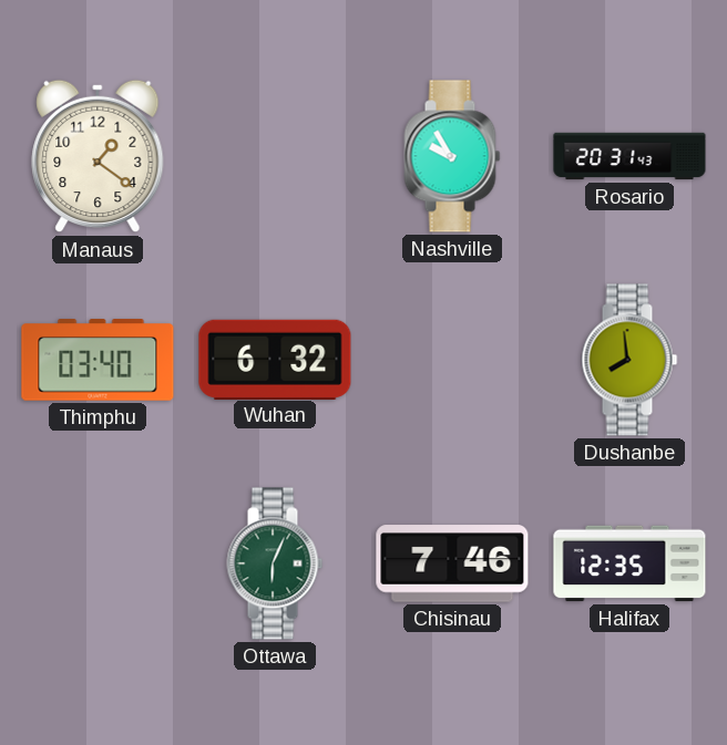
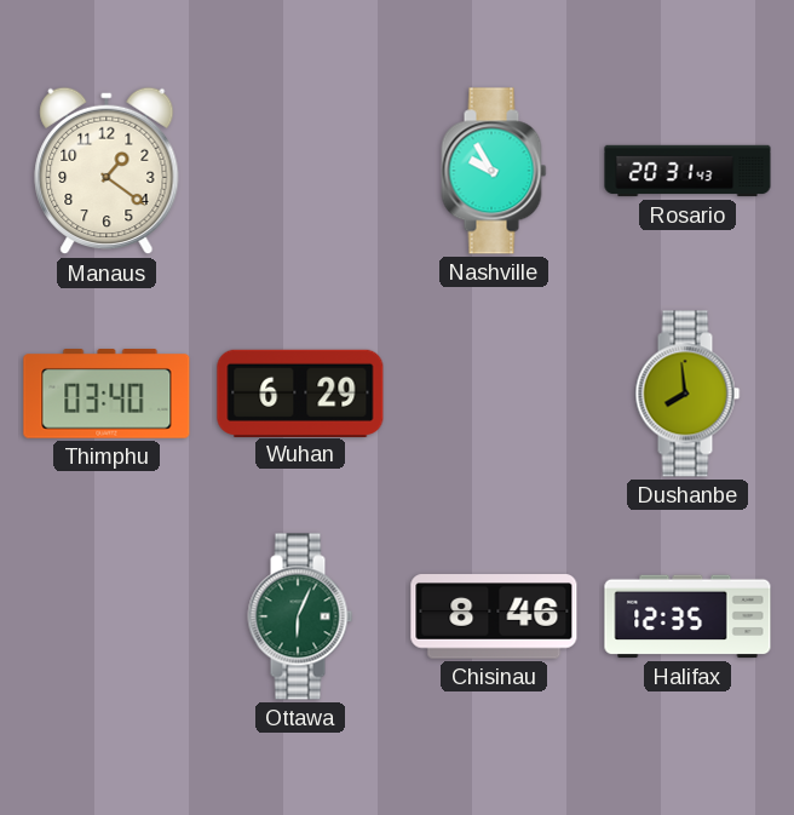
Wuhan: 6:32 -> 6:29 (300, 392)
Chisinau: 7:46 -> 8:46 (494, 616)
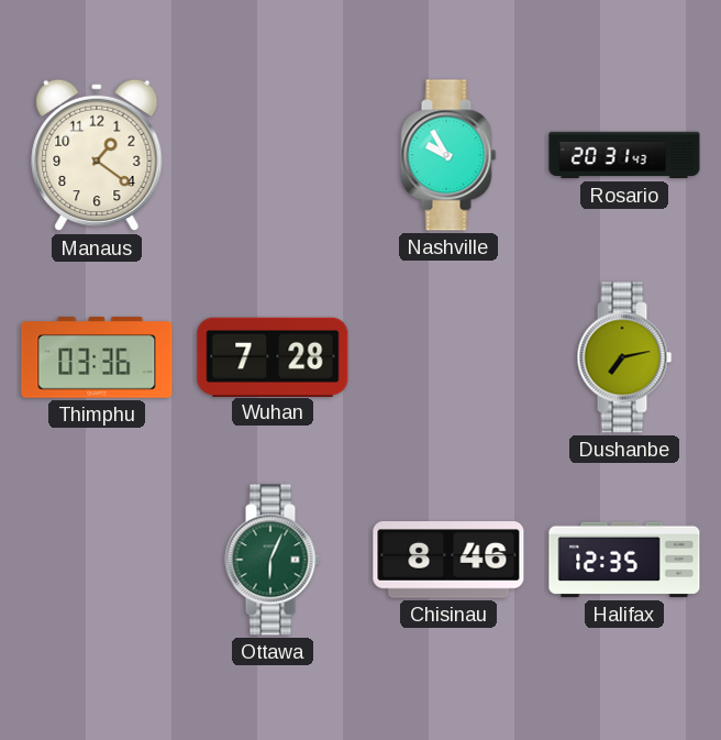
Thimphu: 03:40 -> 03:36 (97, 357)
Wuhan: 6:29 -> 7:28 (273, 356)
Dushanbe: 7:59 -> 7:13 (624, 357)
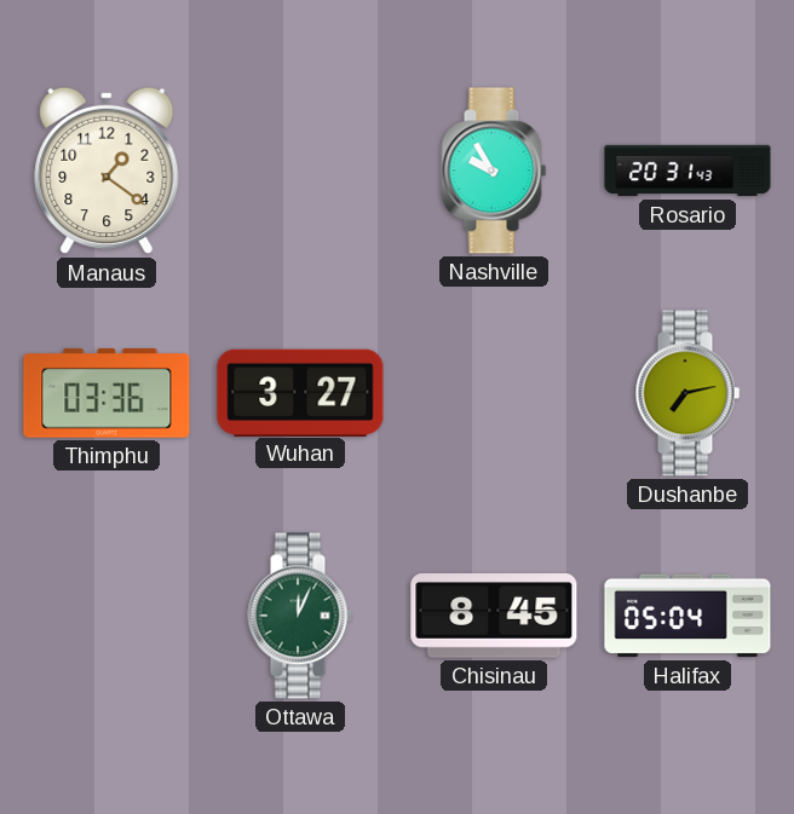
Wuhan: 7:28 -> 3:27 (300, 392)
Ottawa: 6:04 -> 12:04 (300, 616)
Chisinau: 8:46 -> 8:45 (494, 616)
Halifax: 12:35 -> 05:04 (687, 616)
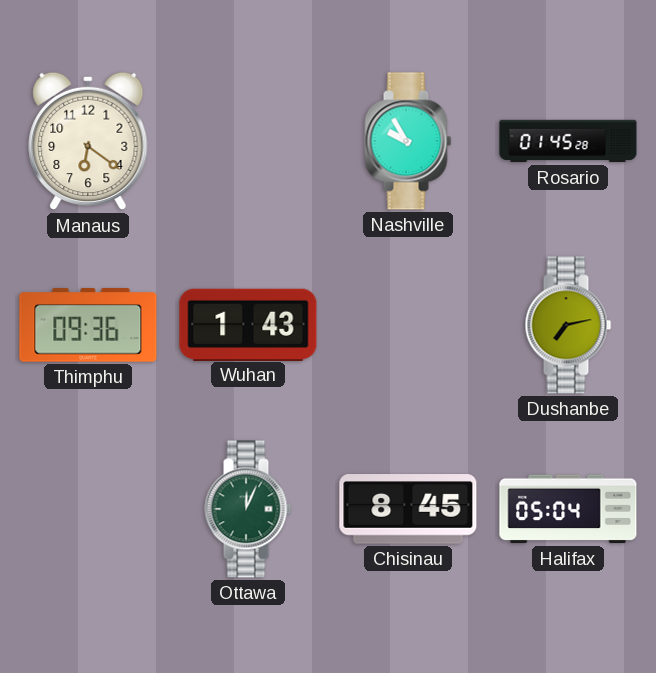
Manaus: 1:21 -> 6:21 (88, 141)
Rosario: 20:31 -> 01:45 (568, 141)
Thimphu: 03:36 -> 09:36 (88, 325)
Wuhan: 3:27 -> 1:43 (248, 324)
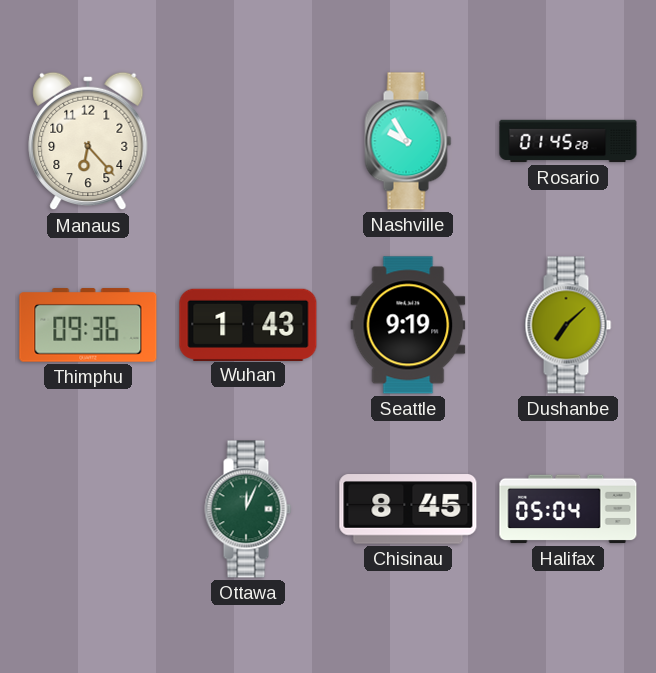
Manaus: 6:21 -> 6:23 (88, 141)
Seattle: none -> 9:19 (408, 325)
Dushanbe: 7:13 -> 7:08 (568, 325)
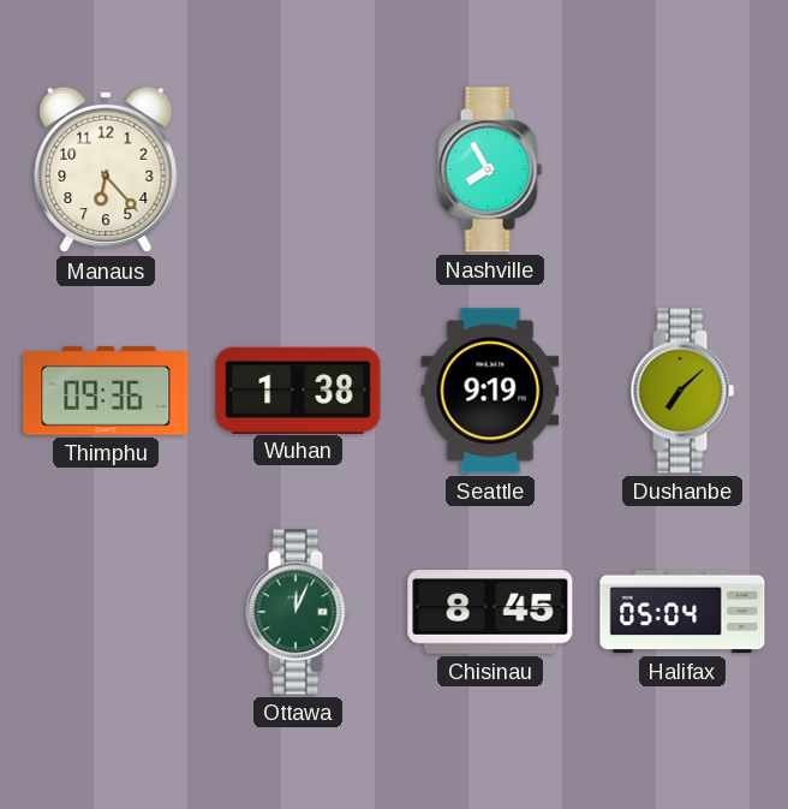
Nashville: 9:55 -> 7:55 (490, 169)
Rosario: 01:45 -> none (568, 141)
Wuhan: 1:43 -> 1:38 (298, 389)
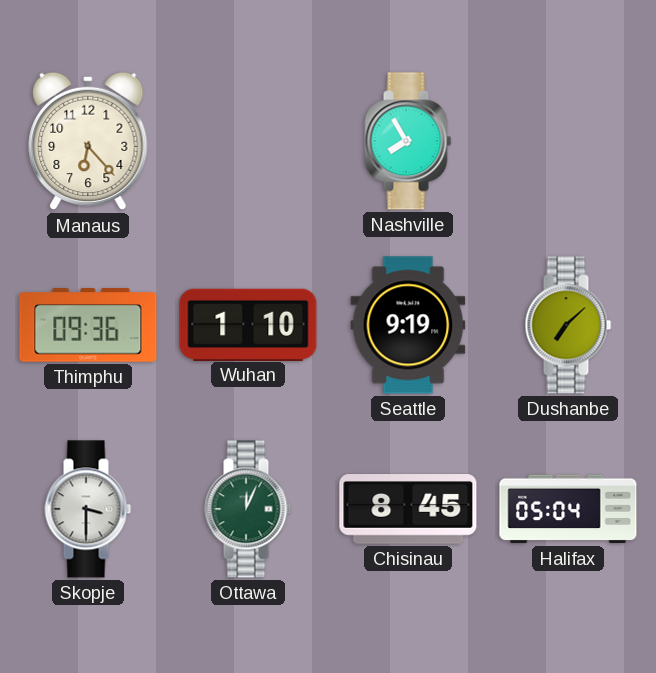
Wuhan: 1:38 -> 1:10 (248, 324)
Skopje: none -> 3:30 (88, 509)
